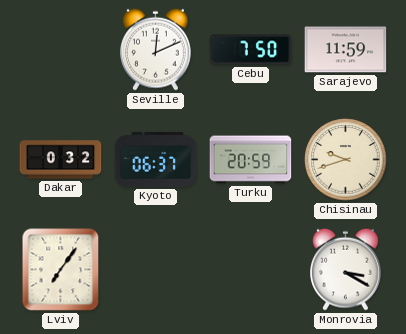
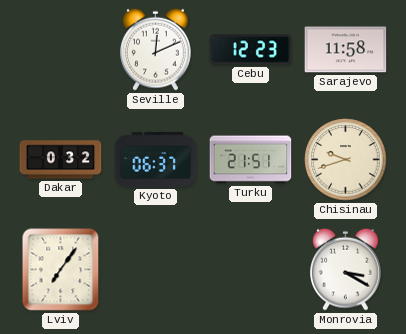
Cebu: 7:50 -> 12:23 (251, 50)
Sarajevo: 11:59 -> 11:58 (346, 50)
Turku: 20:59 -> 21:51 (251, 160)
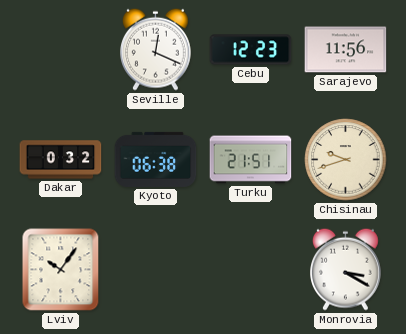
Seville: 12:11 -> 12:19 (156, 49)
Sarajevo: 11:58 -> 11:56 (346, 50)
Kyoto: 06:37 -> 06:38 (156, 159)
Lviv: 7:06 -> 10:06 (61, 270)
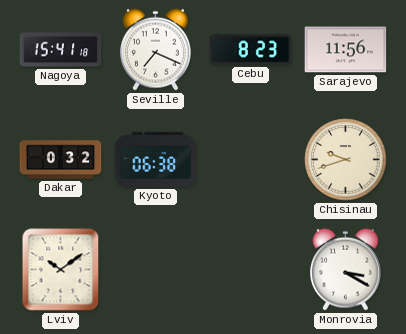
Nagoya: none -> 15:41 (61, 50)
Seville: 12:19 -> 7:19 (156, 49)
Cebu: 12:23 -> 8:23 (251, 50)
Turku: 21:51 -> none (251, 160)
Lviv: 10:06 -> 10:09 (61, 270)
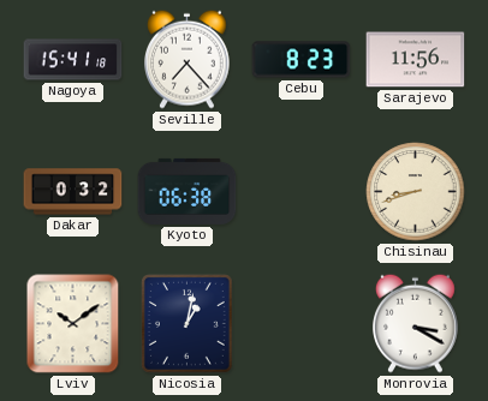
Seville: 7:19 -> 7:23 (188, 59)
Chisinau: 9:42 -> 8:42 (416, 192)
Nicosia: none -> 1:02 (186, 324)
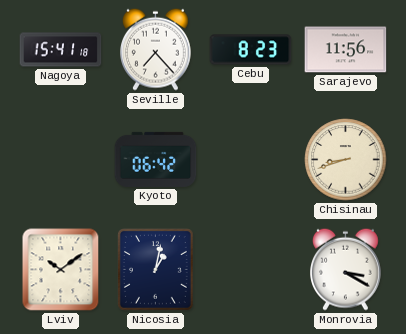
Dakar: 0:32 -> none (73, 192)
Kyoto: 06:38 -> 06:42 (156, 159)
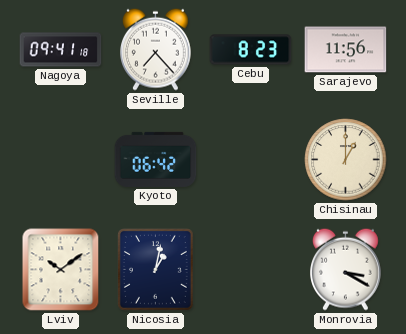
Nagoya: 15:41 -> 09:41 (61, 50)
Chisinau: 8:42 -> 1:00 (346, 160)
